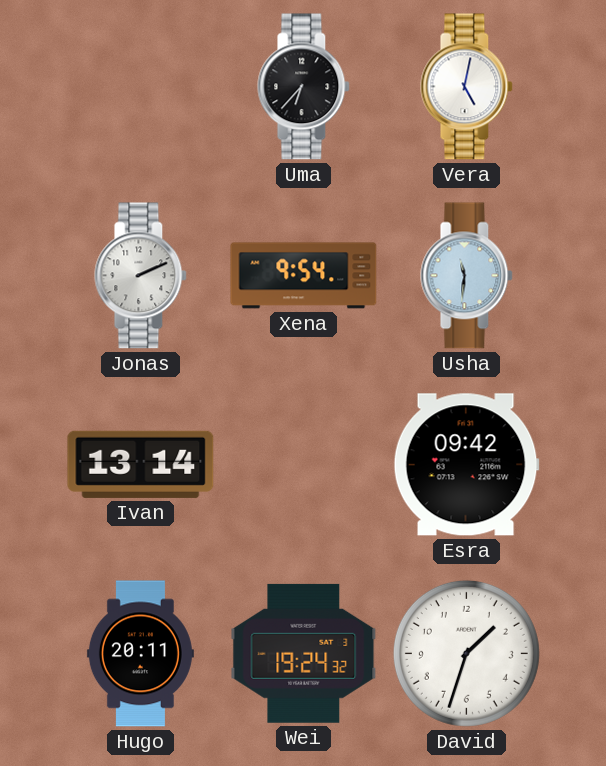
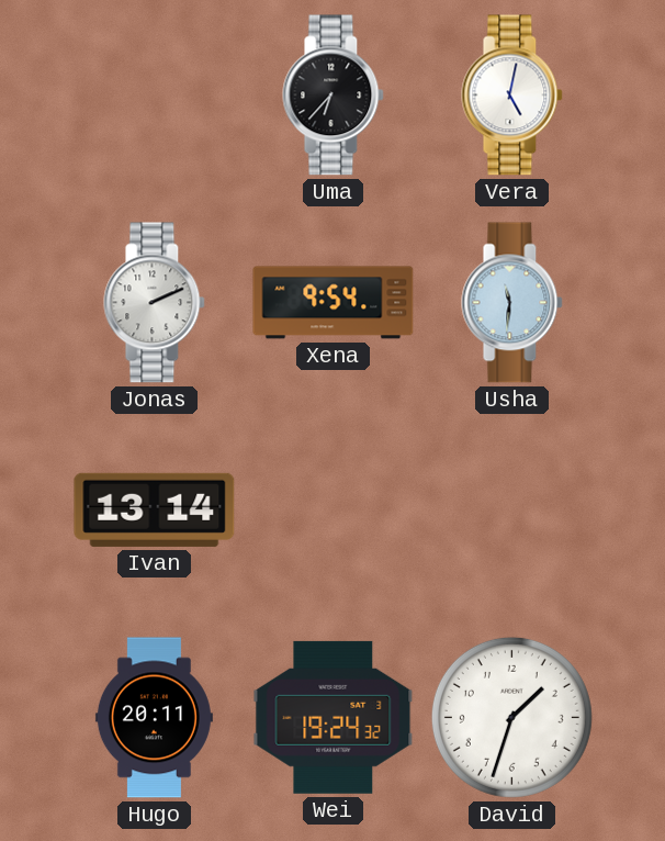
Esra: 09:42 -> none (466, 465)
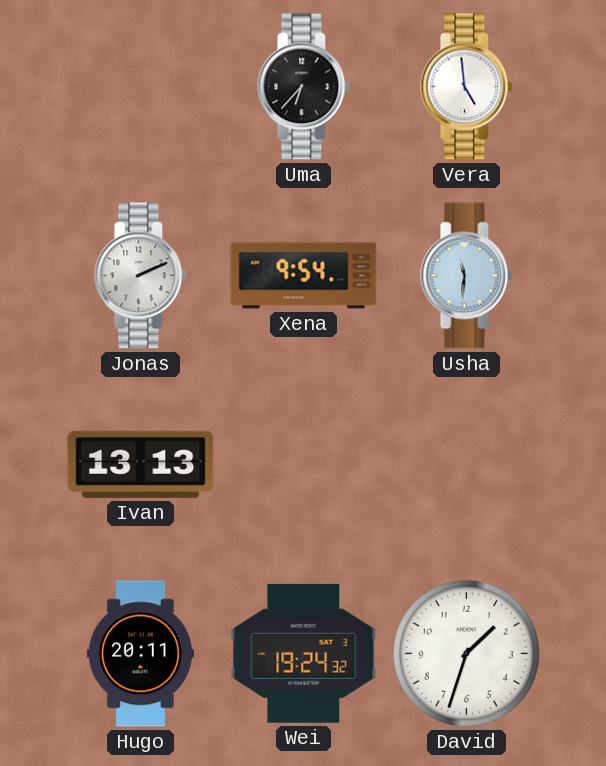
Vera: 5:02 -> 4:59 (467, 87)
Ivan: 13:14 -> 13:13 (141, 464)
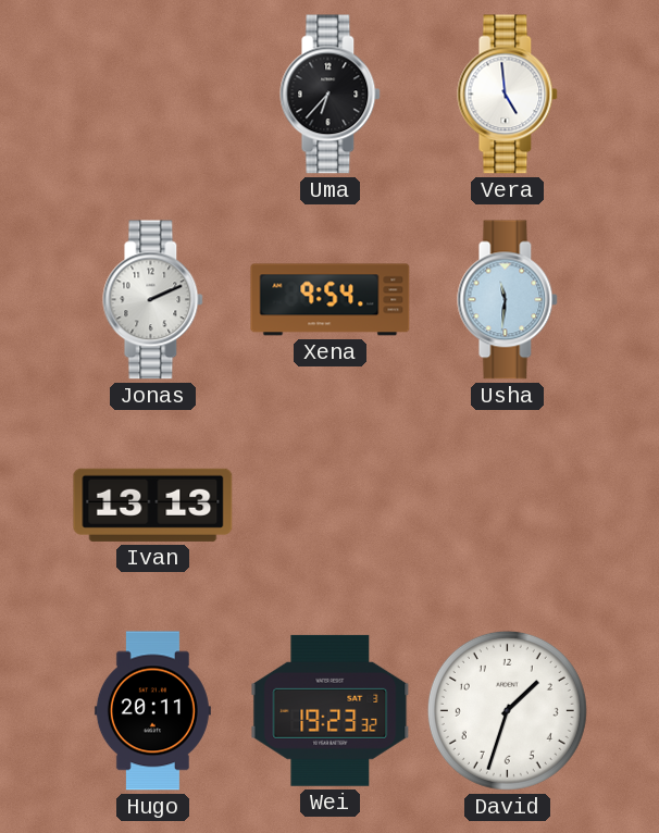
Wei: 19:24 -> 19:23 (331, 710)
